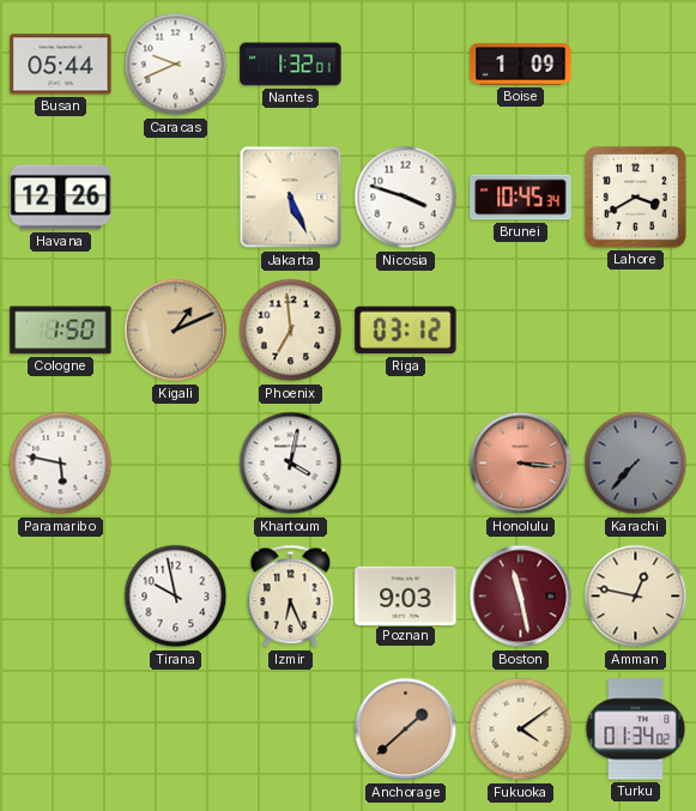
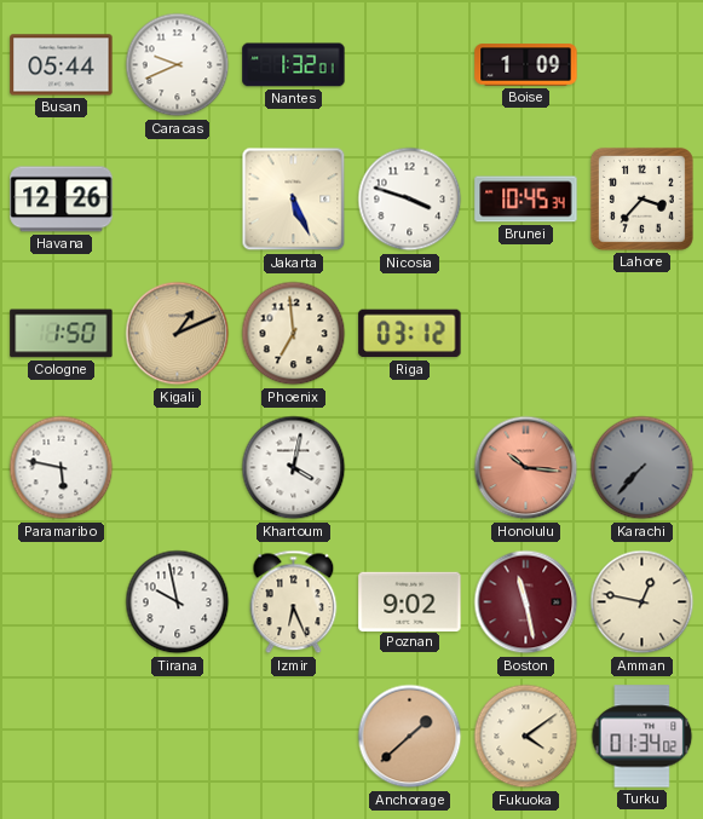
Lahore: 3:40 -> 3:37 (641, 198)
Honolulu: 3:16 -> 10:16 (526, 468)
Poznan: 9:03 -> 9:02 (410, 601)
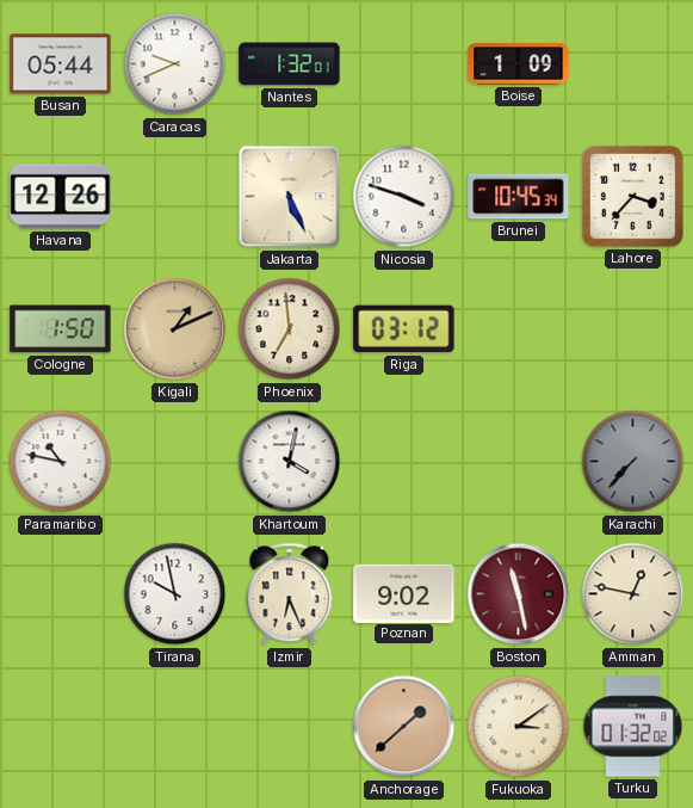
Paramaribo: 5:47 -> 10:47 (61, 462)
Honolulu: 10:16 -> none (526, 468)
Fukuoka: 4:09 -> 3:09 (519, 727)
Turku: 01:34 -> 01:32 (633, 727)
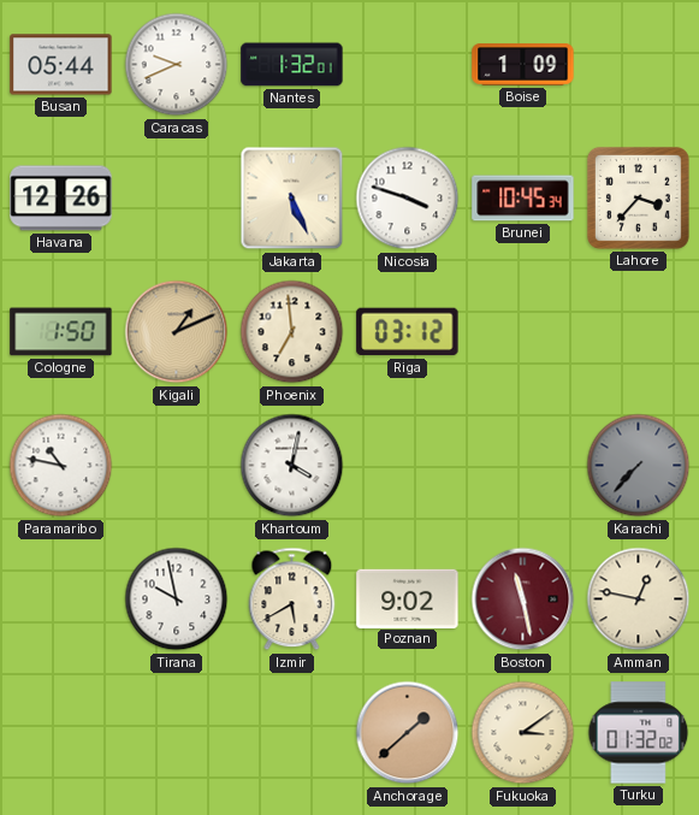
Izmir: 6:26 -> 5:40 (292, 600)
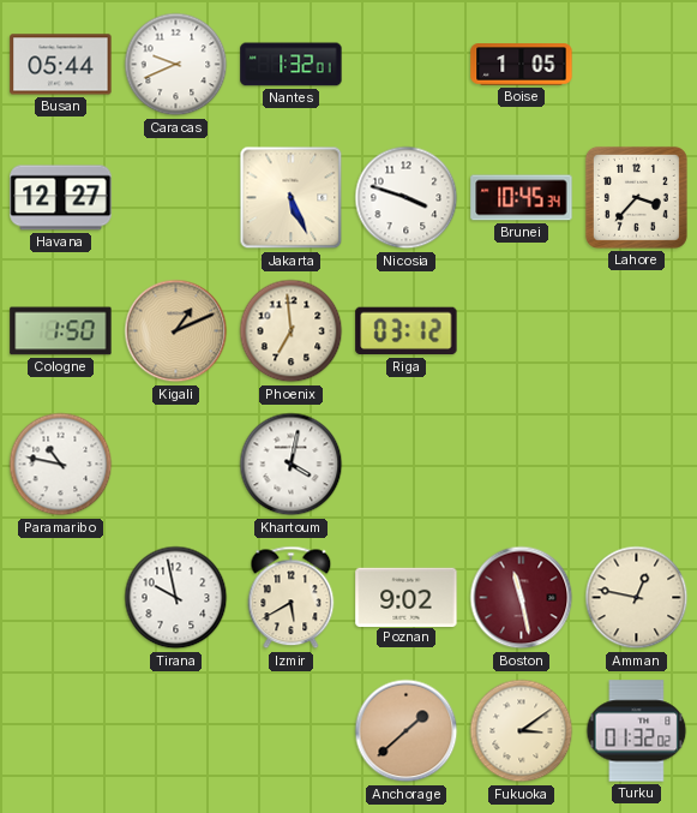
Boise: 1:09 -> 1:05 (522, 65)
Havana: 12:26 -> 12:27 (61, 198)
Karachi: 7:37 -> none (639, 466)
